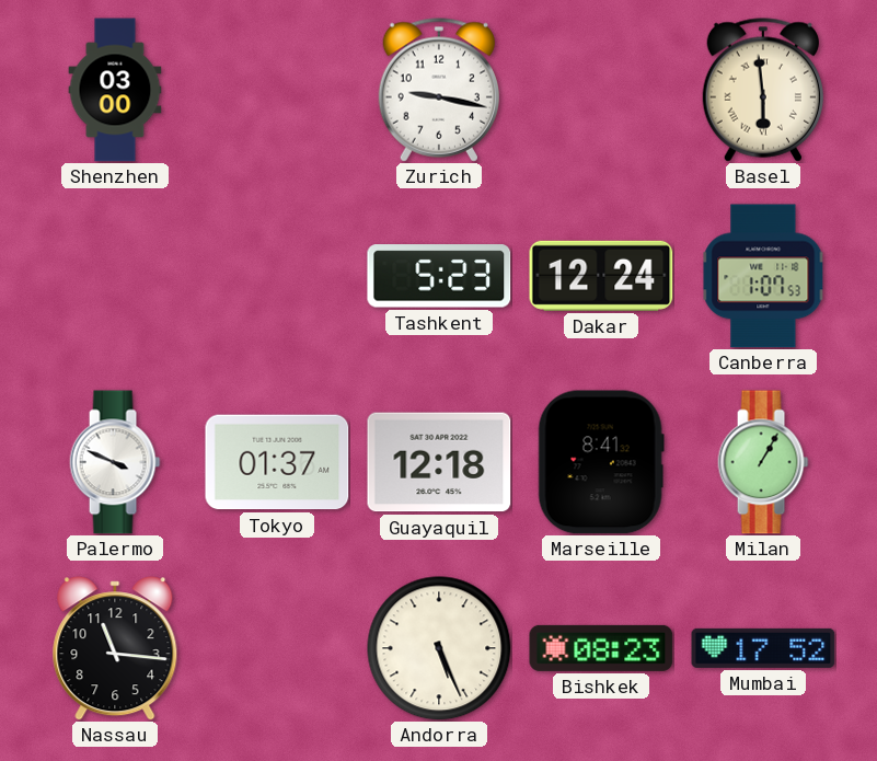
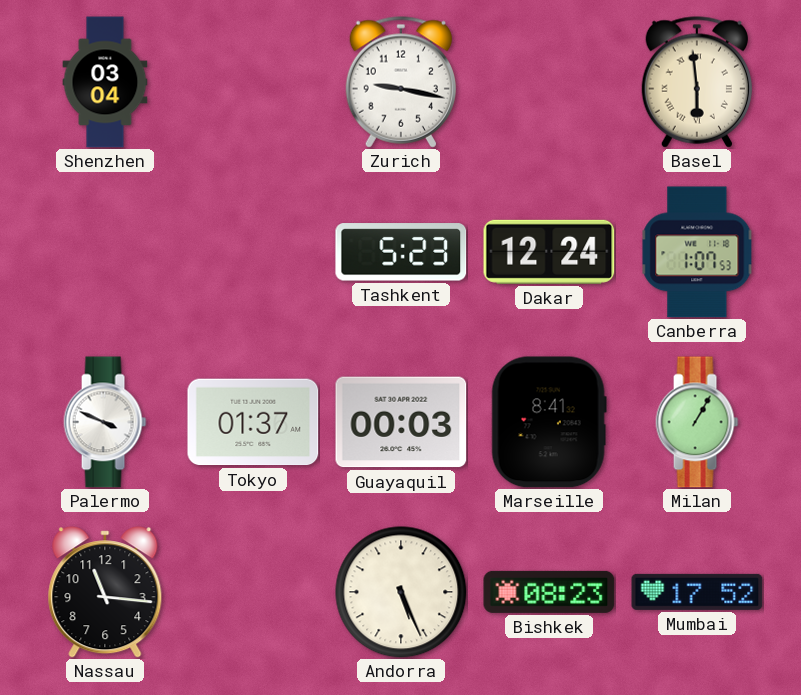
Shenzhen: 03:00 -> 03:04 (105, 82)
Guayaquil: 12:18 -> 00:03 (401, 422)
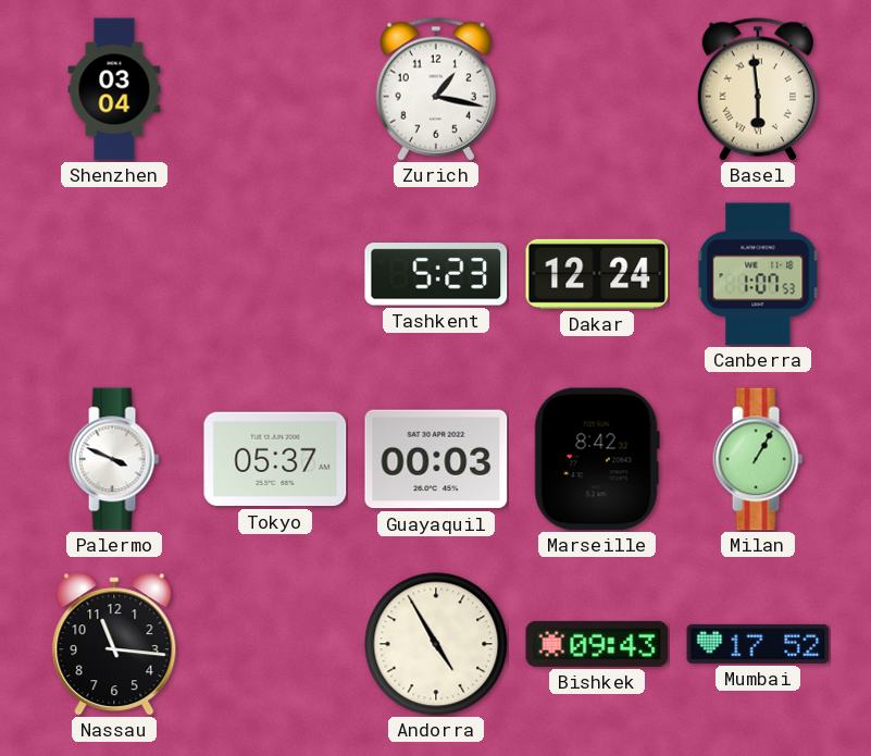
Zurich: 9:17 -> 1:17 (435, 89)
Tokyo: 01:37 -> 05:37 (275, 459)
Marseille: 8:41 -> 8:42 (597, 459)
Andorra: 5:26 -> 4:55 (436, 644)
Bishkek: 08:23 -> 09:43 (597, 644)
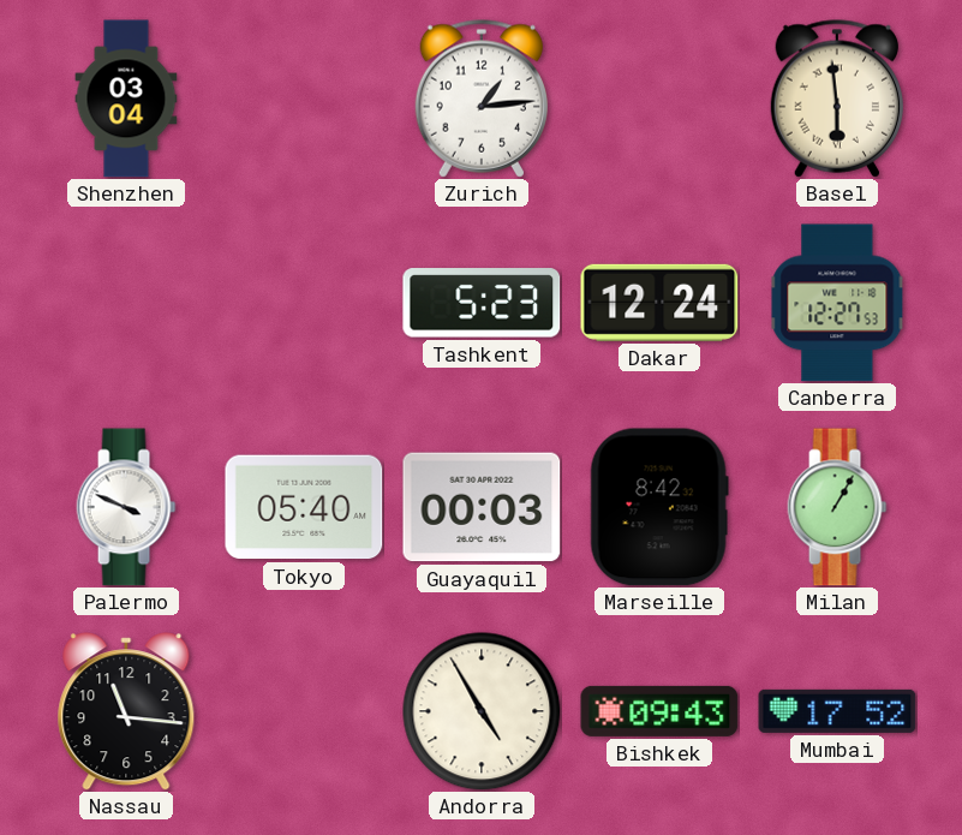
Zurich: 1:17 -> 1:14 (480, 99)
Canberra: 1:07 -> 12:27 (837, 303)
Tokyo: 05:37 -> 05:40 (304, 507)
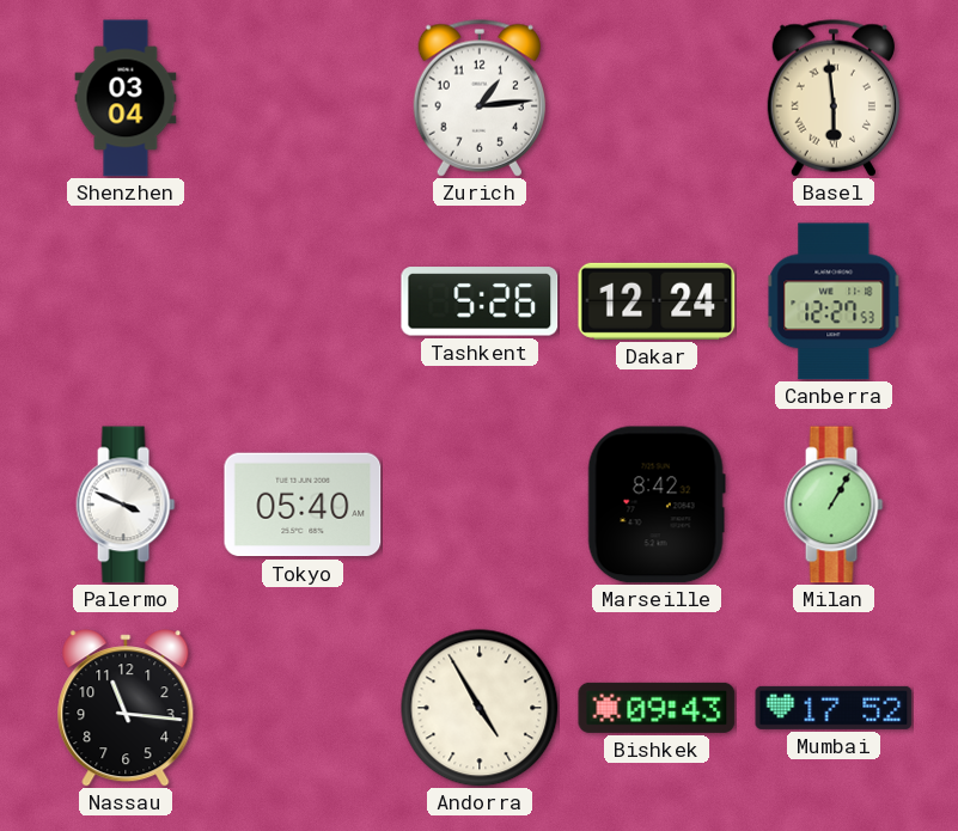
Tashkent: 5:23 -> 5:26 (480, 301)
Guayaquil: 00:03 -> none (482, 507)
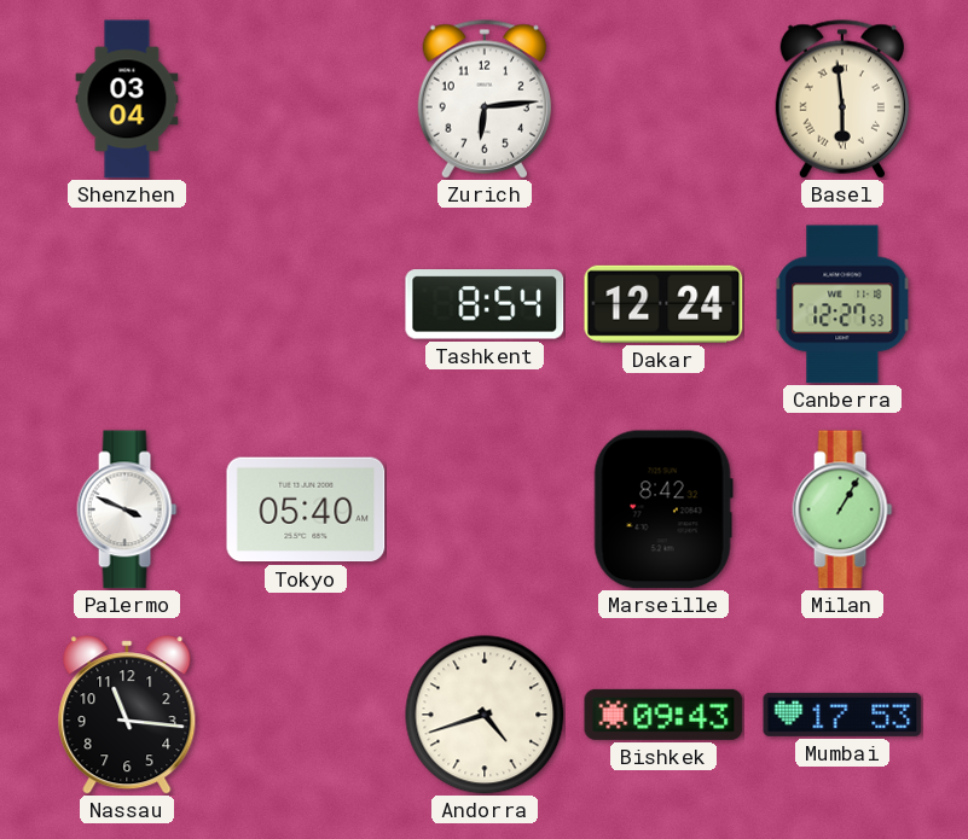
Zurich: 1:14 -> 6:14 (483, 99)
Tashkent: 5:26 -> 8:54 (485, 304)
Andorra: 4:55 -> 4:42 (485, 715)
Mumbai: 17:52 -> 17:53 (842, 715)
